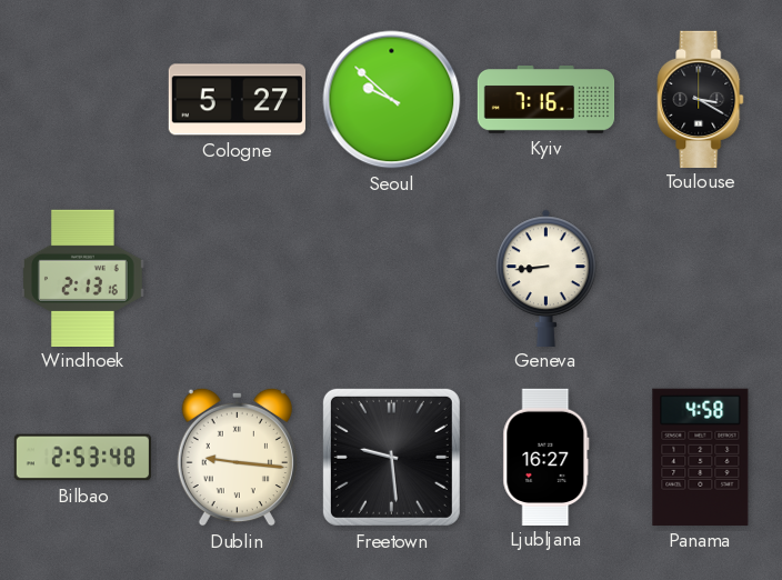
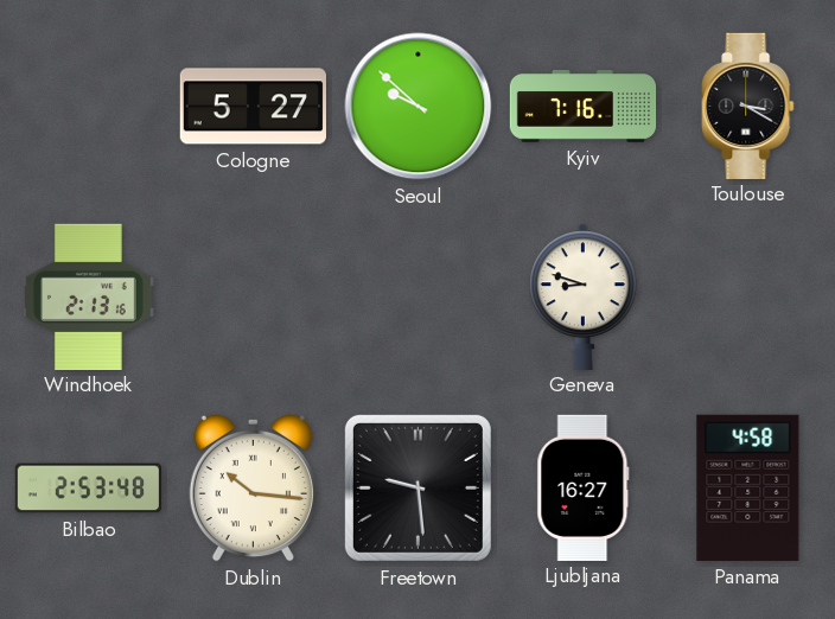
Geneva: 8:44 -> 8:48 (584, 296)
Dublin: 9:16 -> 10:16 (253, 487)
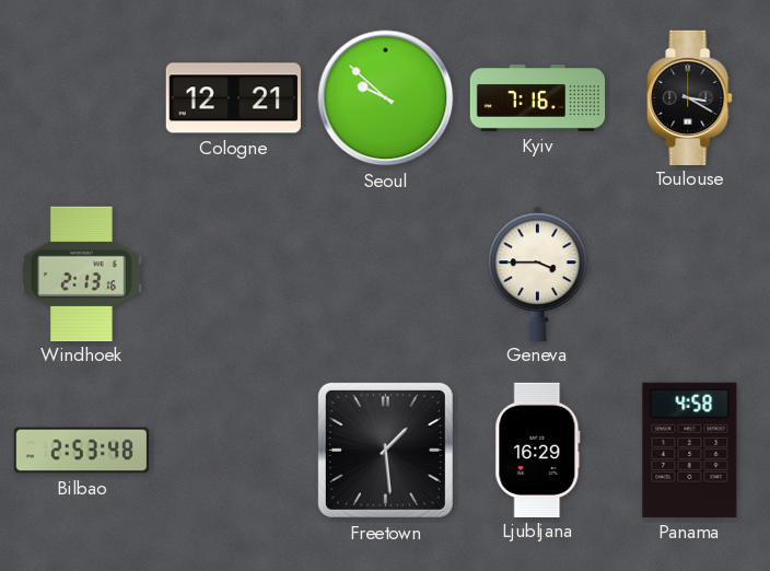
Cologne: 5:27 -> 12:21 (233, 98)
Geneva: 8:48 -> 3:45 (538, 273)
Dublin: 10:16 -> none (253, 487)
Freetown: 9:29 -> 1:29 (385, 450)
Ljubljana: 16:27 -> 16:29 (538, 450)
